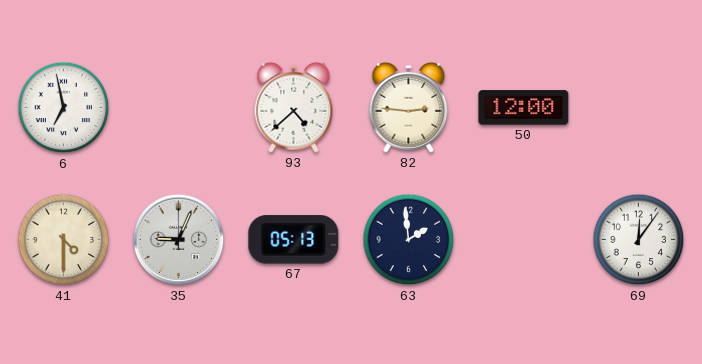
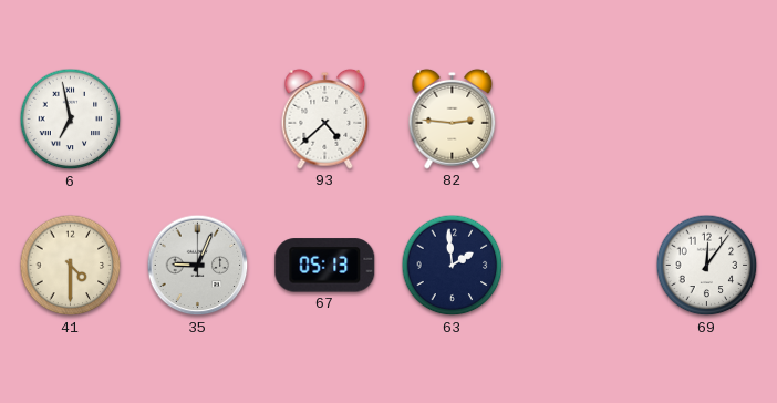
50: 12:00 -> none (524, 108)
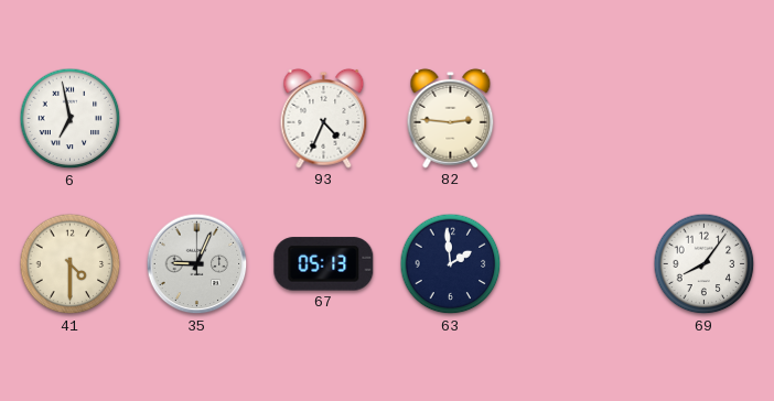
93: 4:38 -> 4:34 (324, 118)
69: 12:06 -> 8:06 (705, 264)
